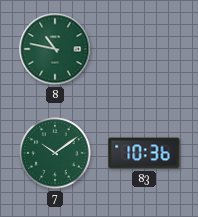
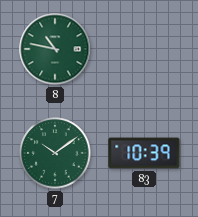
83: 10:36 -> 10:39 (144, 153)
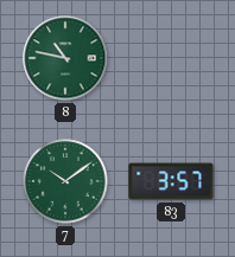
83: 10:39 -> 3:57 (171, 181)
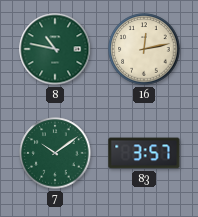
16: none -> 12:13 (144, 49)
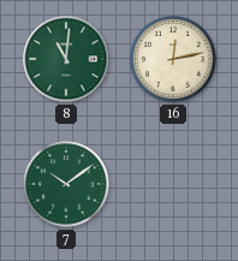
8: 10:47 -> 11:01 (66, 59)
83: 3:57 -> none (144, 153)
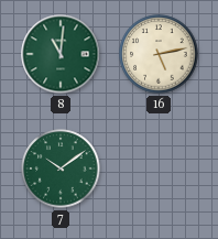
16: 12:13 -> 5:13 (159, 54)
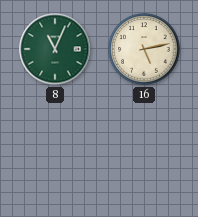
8: 11:01 -> 11:04 (55, 49)
7: 10:09 -> none (61, 169)
